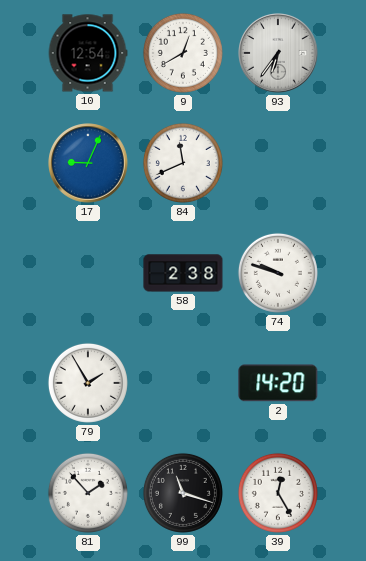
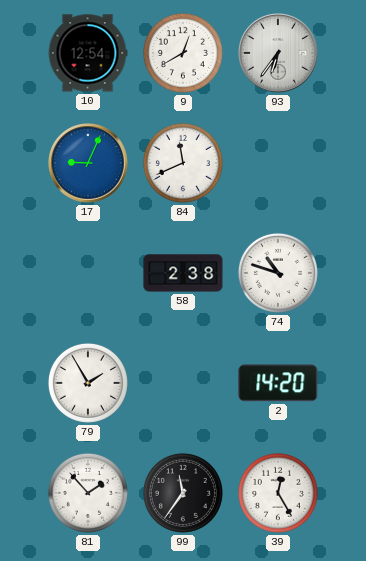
74: 9:48 -> 10:48 (278, 273)
99: 11:18 -> 11:36 (183, 493)
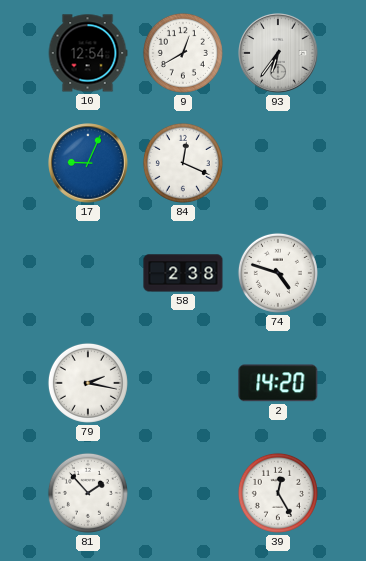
84: 11:41 -> 12:19 (183, 163)
74: 10:48 -> 4:48 (278, 273)
79: 1:55 -> 2:17 (88, 383)
99: 11:36 -> none (183, 493)
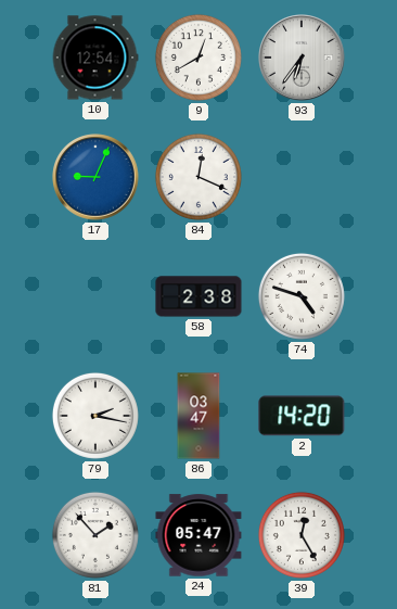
86: none -> 03:47 (198, 416)
24: none -> 05:47 (198, 535)
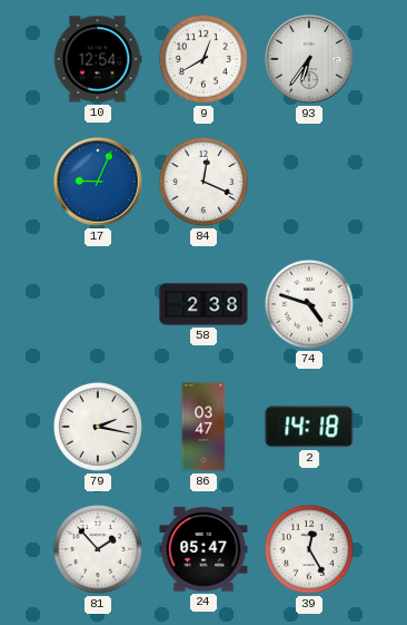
2: 14:20 -> 14:18 (309, 427)
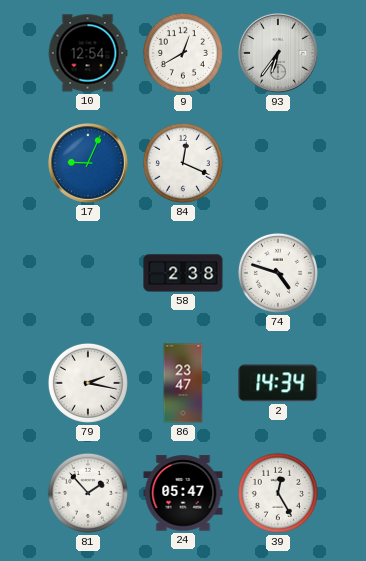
86: 03:47 -> 23:47 (183, 383)
2: 14:18 -> 14:34 (278, 383)
